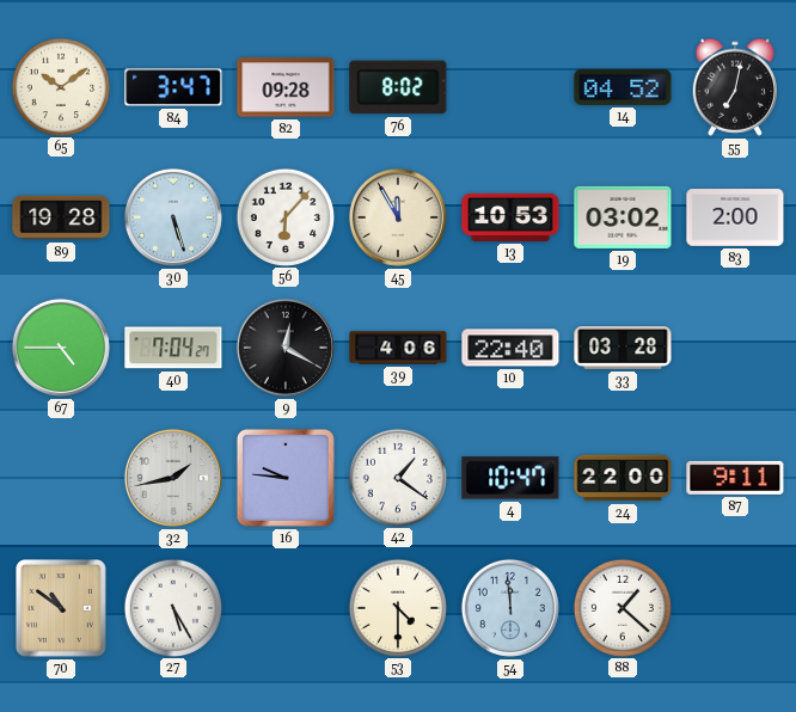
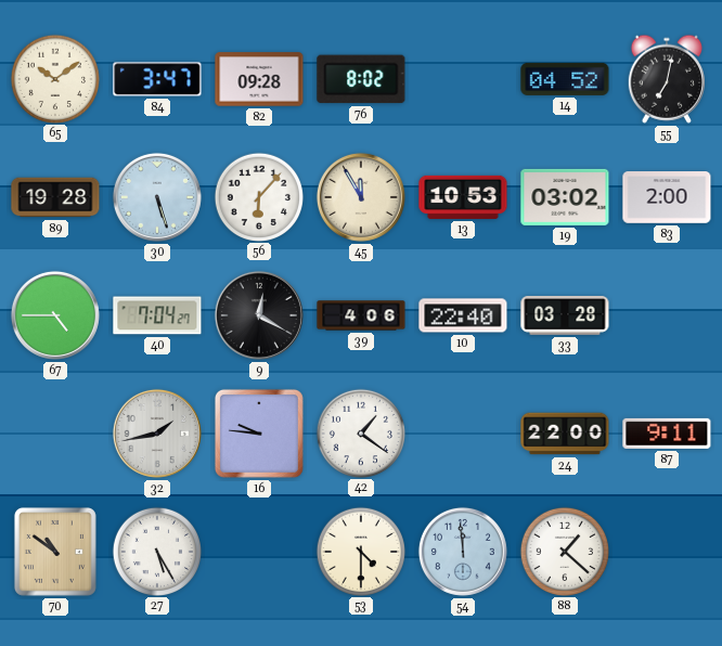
4: 10:47 -> none (510, 478)
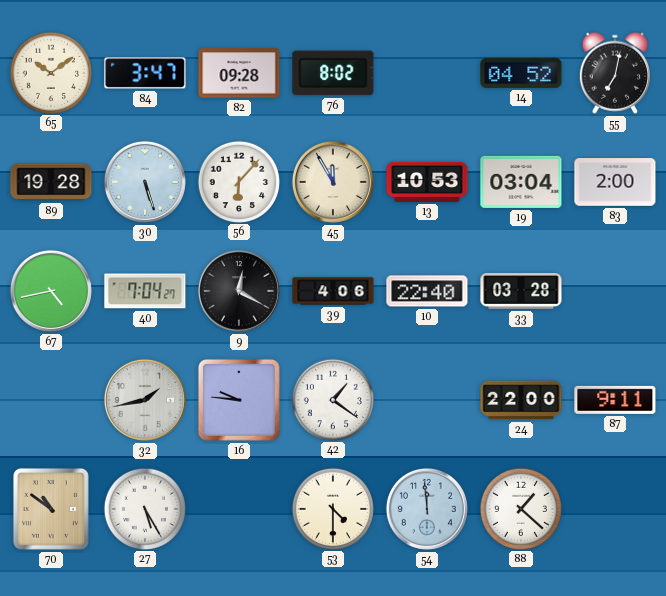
19: 03:02 -> 03:04 (521, 182)
67: 4:45 -> 4:43 (51, 291)
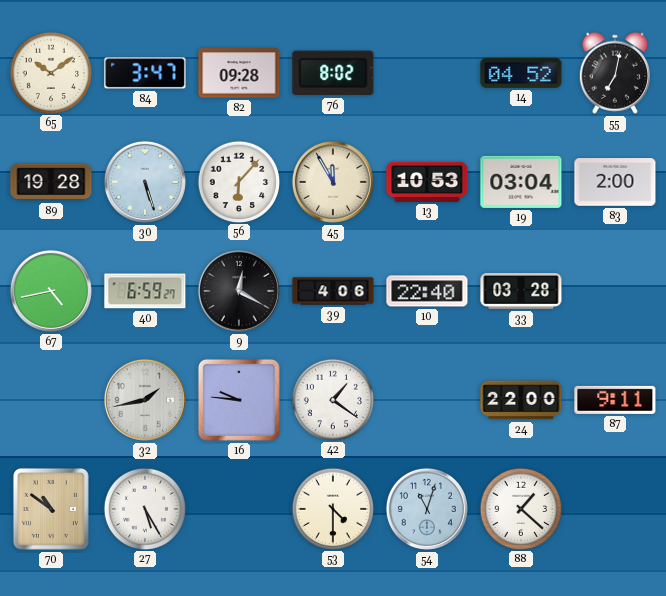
40: 7:04 -> 6:59 (145, 291)
54: 11:59 -> 11:03 (427, 509)
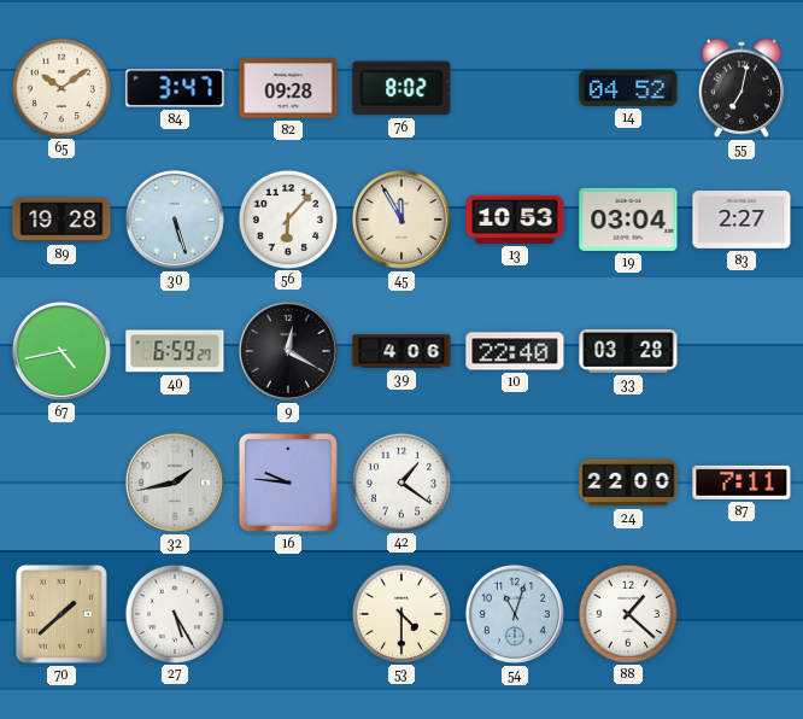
83: 2:00 -> 2:27 (742, 220)
87: 9:11 -> 7:11 (742, 483)
70: 10:51 -> 1:38 (61, 614)
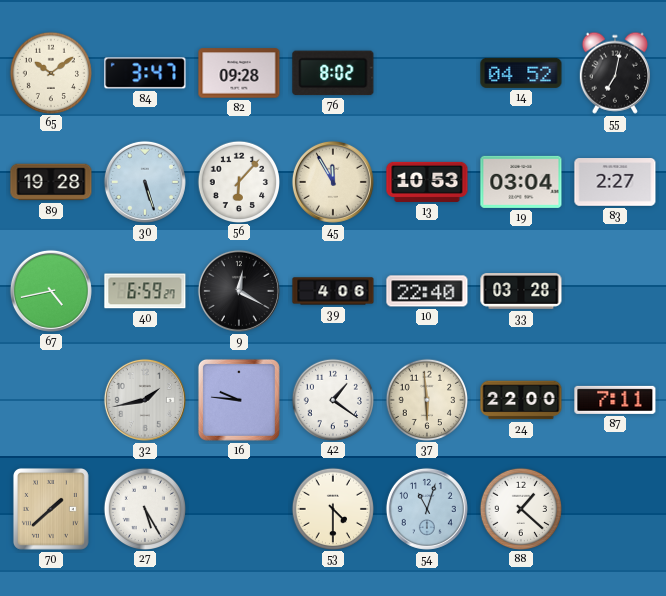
37: none -> 5:59 (426, 399)
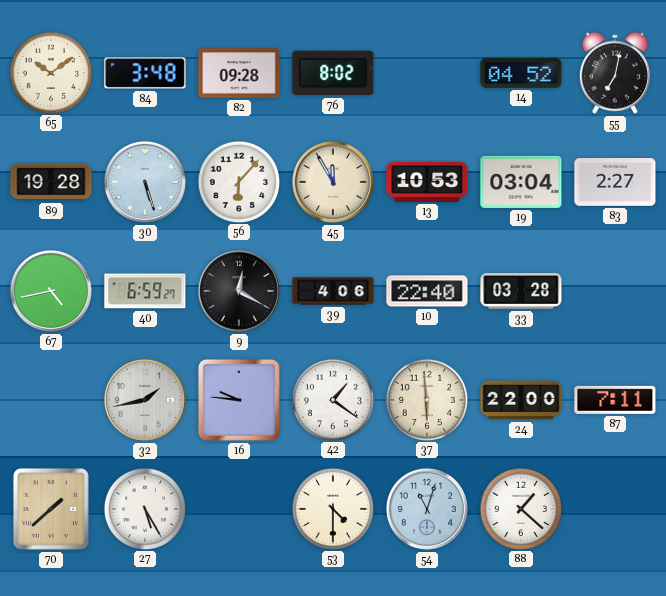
84: 3:47 -> 3:48 (145, 73)
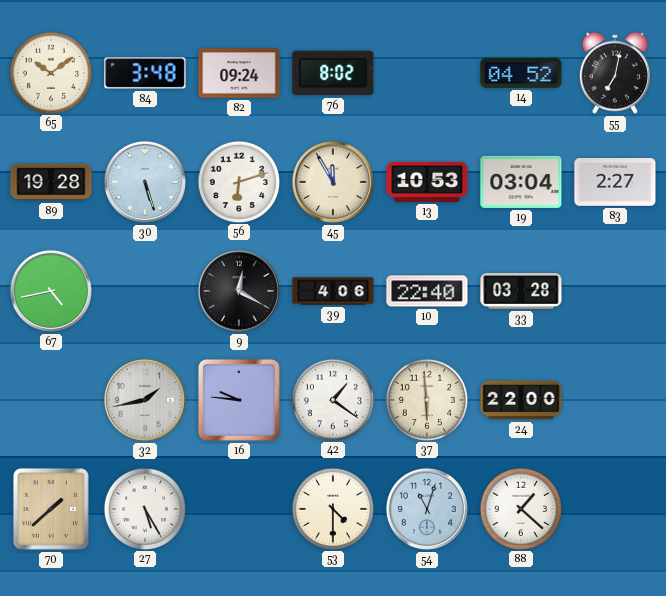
82: 09:28 -> 09:24 (239, 73)
56: 6:07 -> 6:12 (238, 181)
40: 6:59 -> none (145, 291)
87: 7:11 -> none (615, 400)
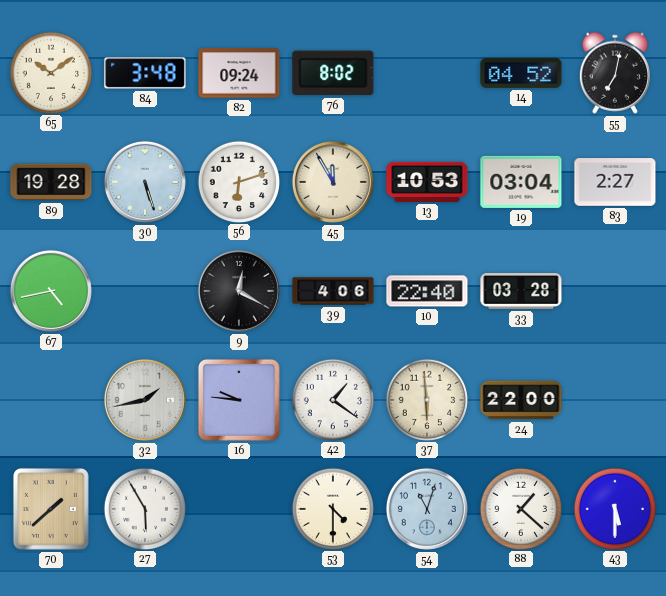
27: 5:25 -> 5:55 (144, 508)
43: none -> 5:30 (614, 508)
